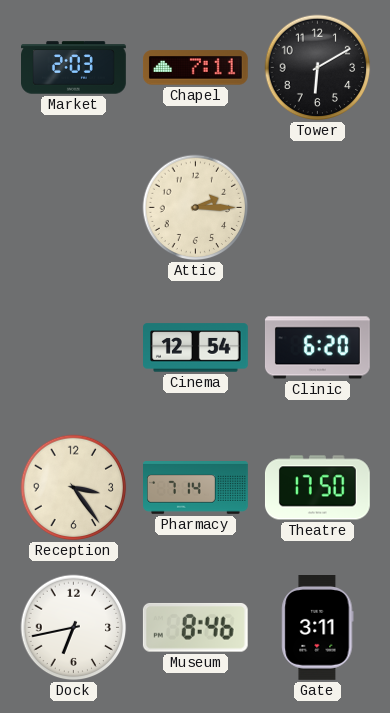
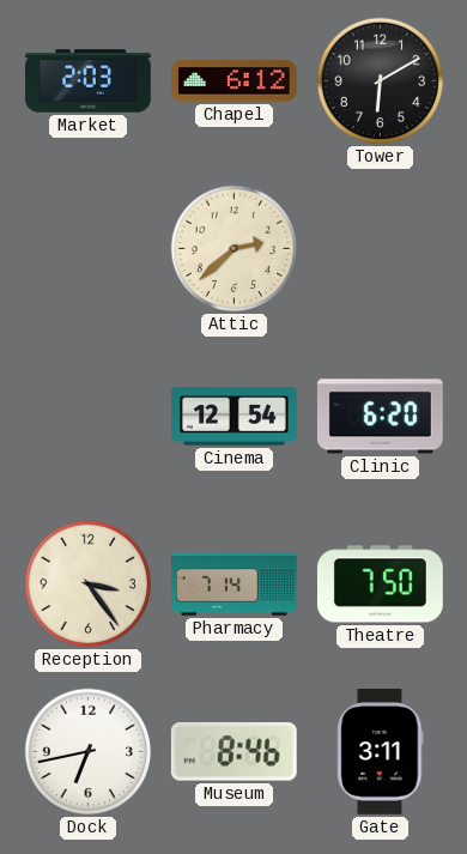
Chapel: 7:11 -> 6:12 (233, 81)
Attic: 2:15 -> 2:38 (235, 249)
Theatre: 17:50 -> 7:50 (380, 585)
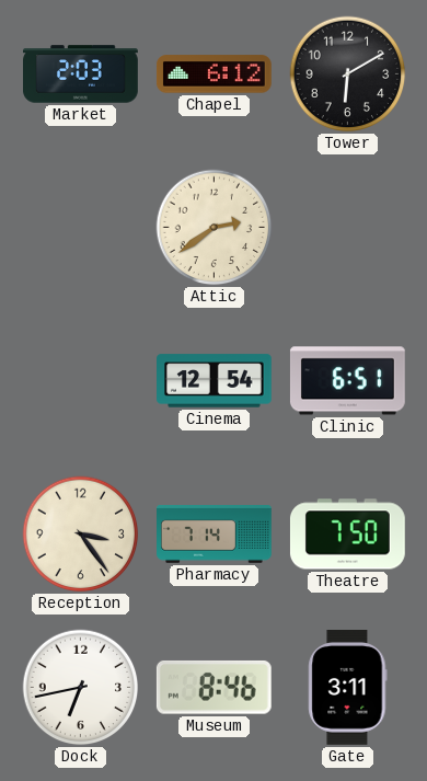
Attic: 2:38 -> 2:39 (215, 228)
Clinic: 6:20 -> 6:51 (347, 381)
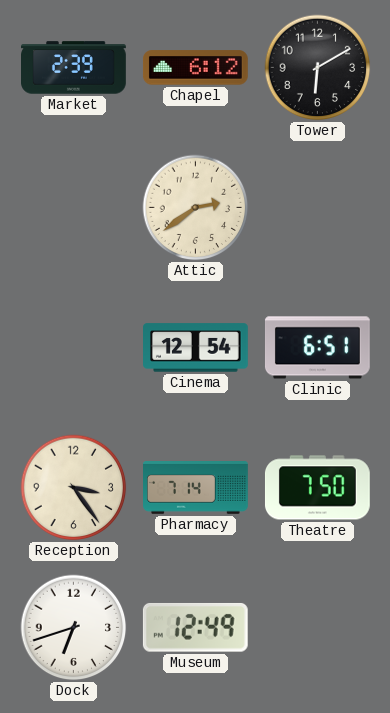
Market: 2:03 -> 2:39 (74, 68)
Dock: 6:43 -> 6:42 (74, 628)
Museum: 8:46 -> 12:49 (195, 627)
Gate: 3:11 -> none (348, 688)
